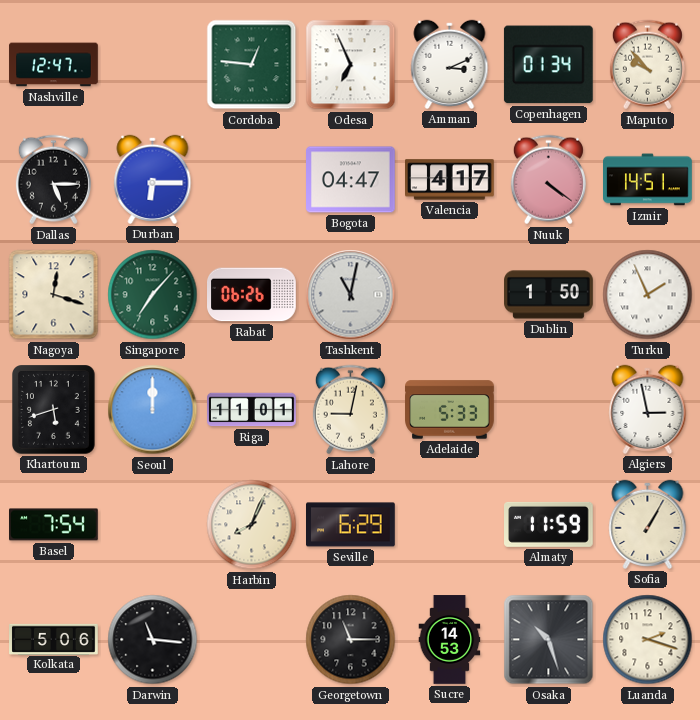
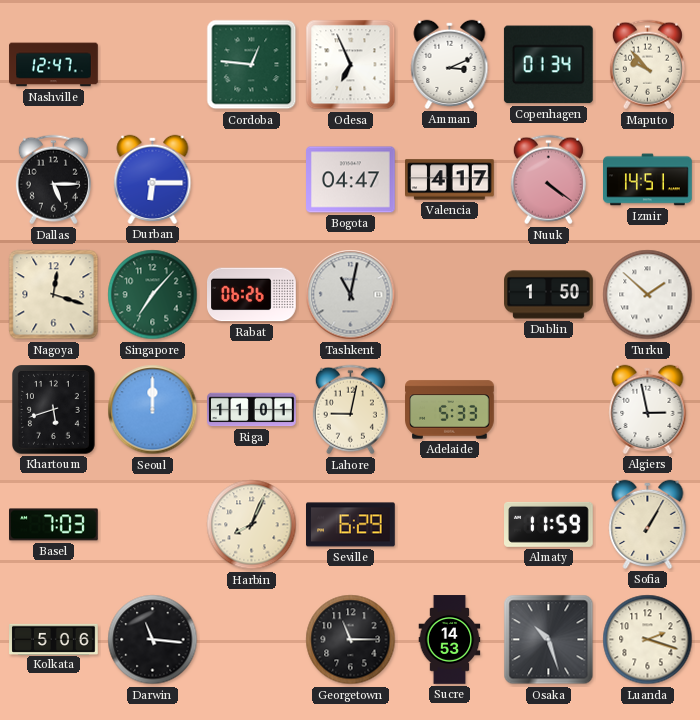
Turku: 1:56 -> 1:52 (648, 295)
Basel: 7:54 -> 7:03 (54, 525)
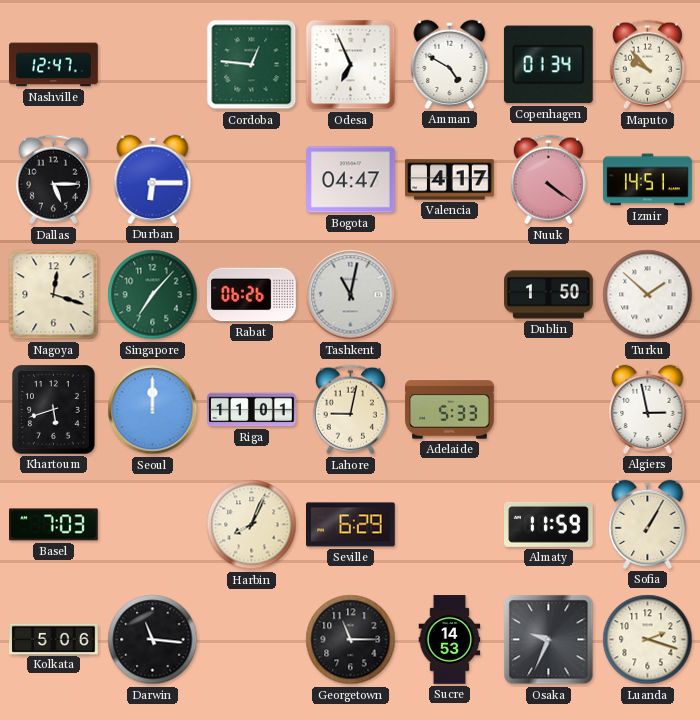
Amman: 3:11 -> 4:50 (450, 64)
Osaka: 10:27 -> 9:34 (549, 640)
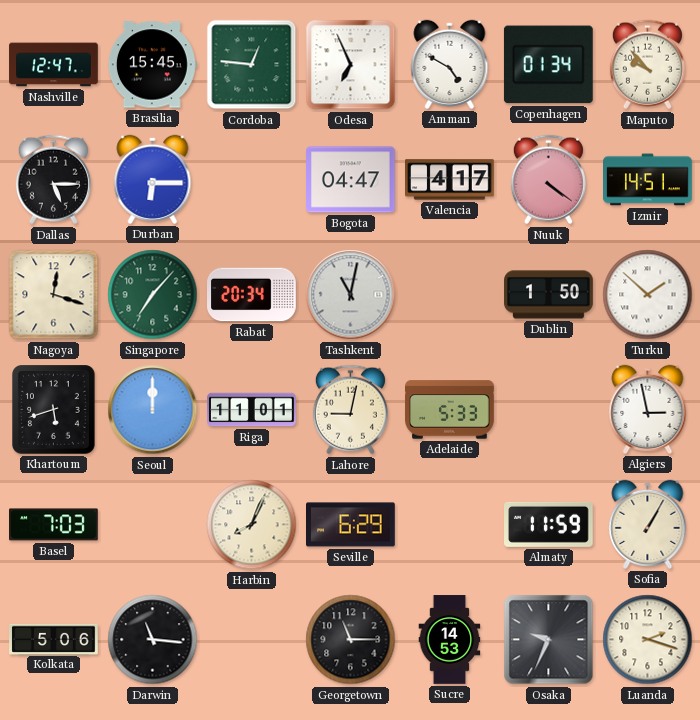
Brasilia: none -> 15:45 (152, 65)
Rabat: 06:26 -> 20:34 (252, 295)
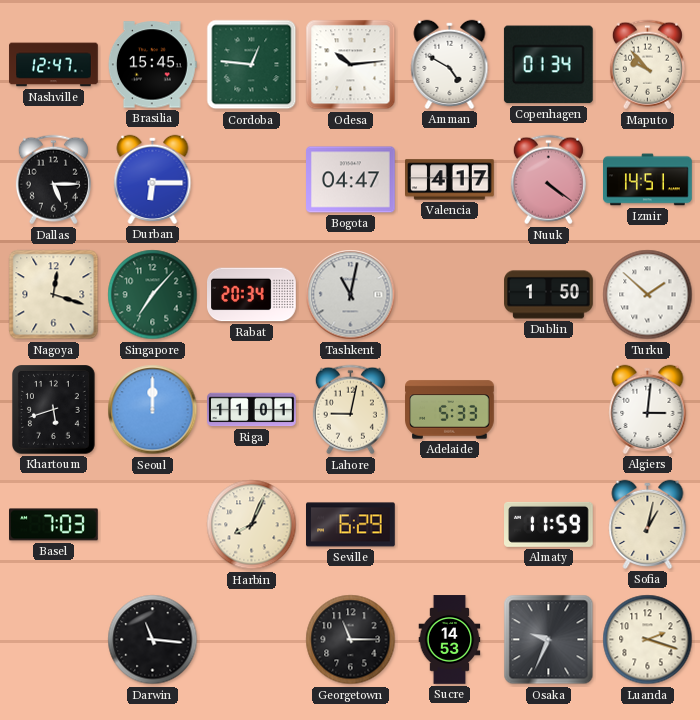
Odesa: 6:56 -> 10:14 (351, 65)
Algiers: 2:58 -> 3:01 (648, 409)
Sofia: 1:05 -> 1:02 (648, 524)
Kolkata: 5:06 -> none (54, 639)
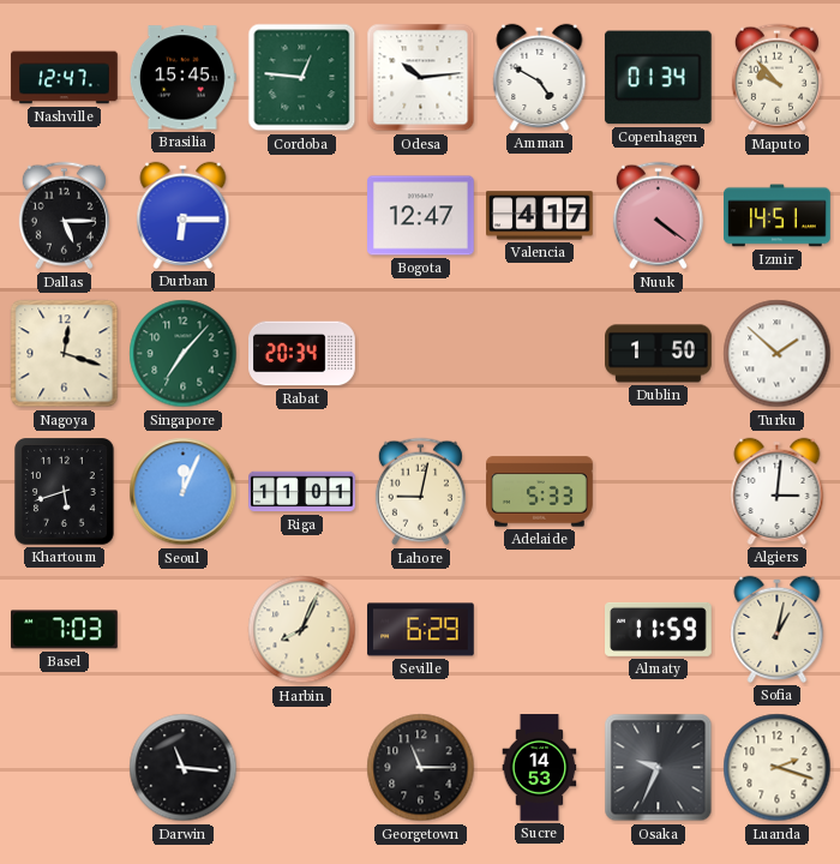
Bogota: 04:47 -> 12:47 (421, 216)
Tashkent: 11:02 -> none (351, 295)
Seoul: 12:00 -> 12:04 (184, 492)
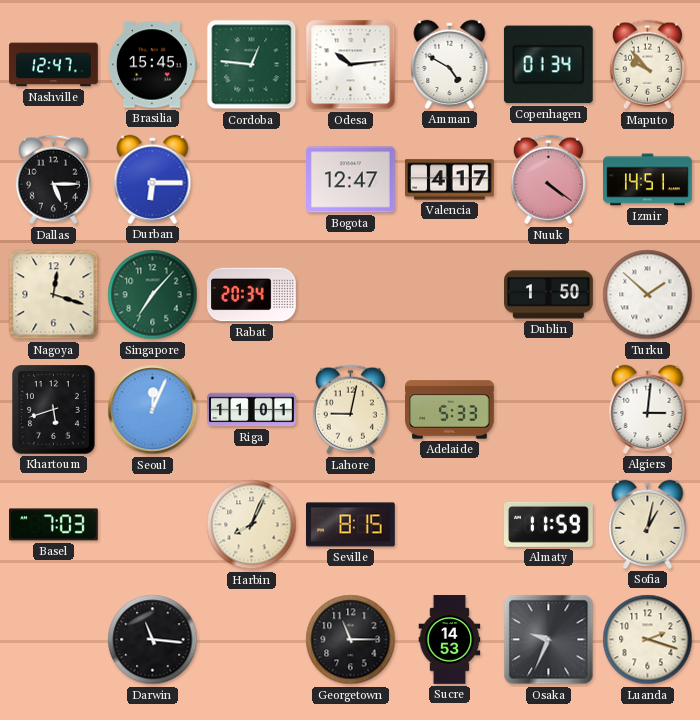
Seville: 6:29 -> 8:15 (351, 525)
